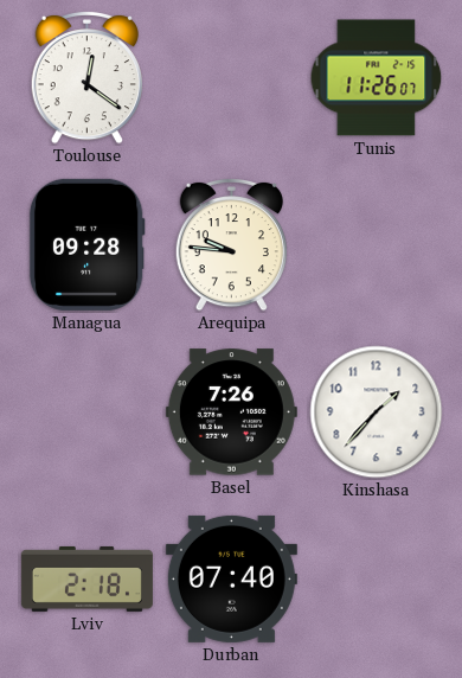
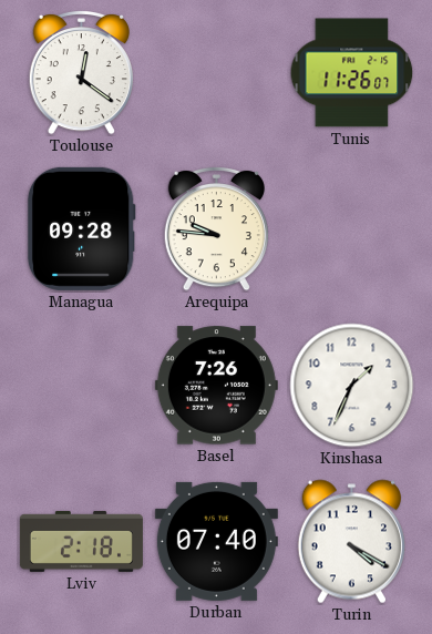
Kinshasa: 1:37 -> 1:34 (352, 386)
Turin: none -> 4:20 (351, 542)
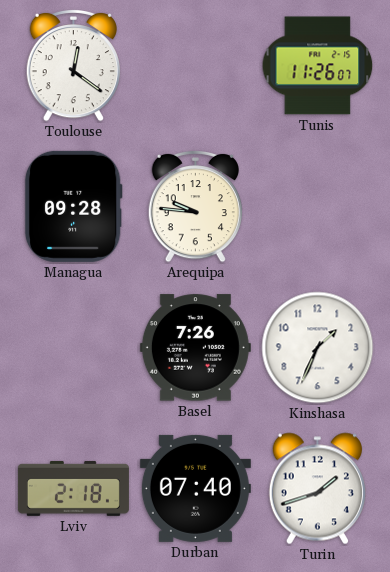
Turin: 4:20 -> 1:42 (317, 489)
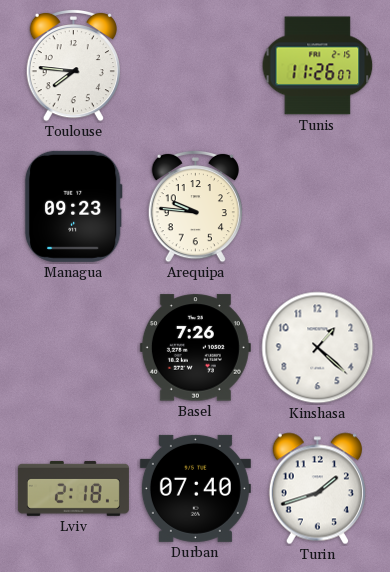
Toulouse: 12:21 -> 7:46 (73, 65)
Managua: 09:28 -> 09:23 (73, 206)
Kinshasa: 1:34 -> 1:22 (318, 348)
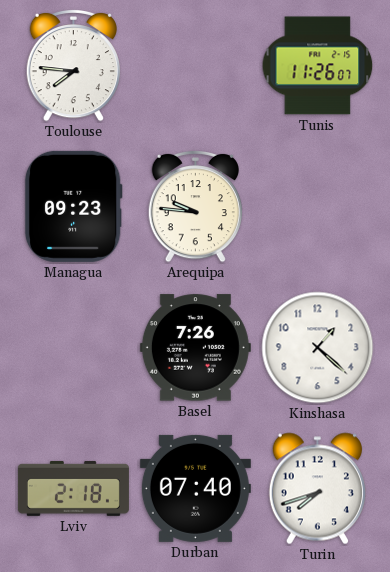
Turin: 1:42 -> 7:42 (317, 489)
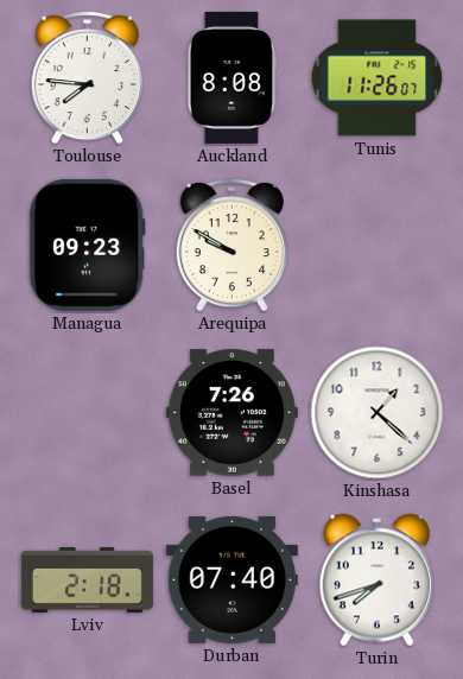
Auckland: none -> 8:08 (231, 77)
Arequipa: 9:46 -> 9:50 (231, 245)
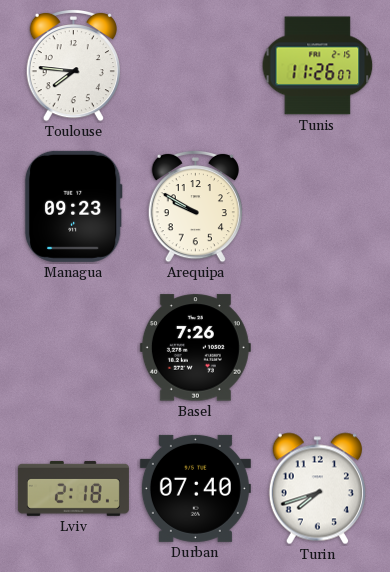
Auckland: 8:08 -> none (231, 77)
Kinshasa: 1:22 -> none (378, 413)
